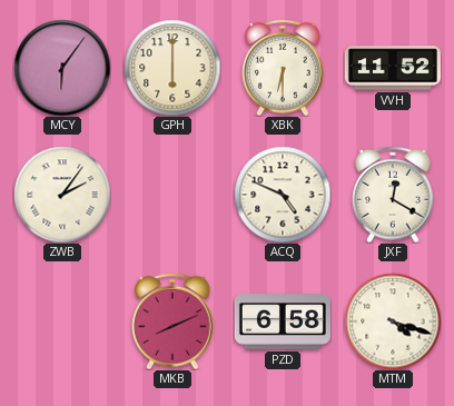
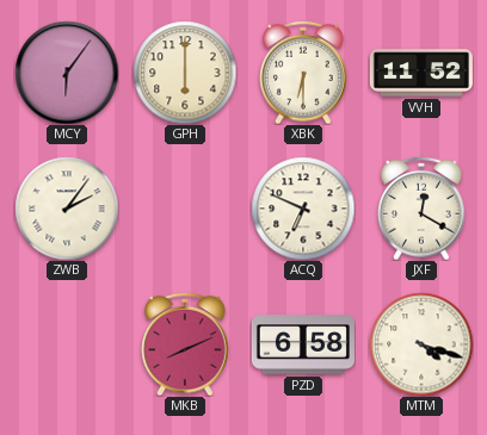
ACQ: 4:49 -> 6:49 (303, 209)
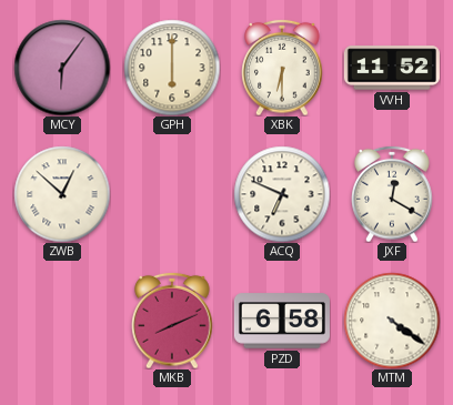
ZWB: 2:06 -> 12:52 (62, 194)
MTM: 4:18 -> 4:21 (392, 321)
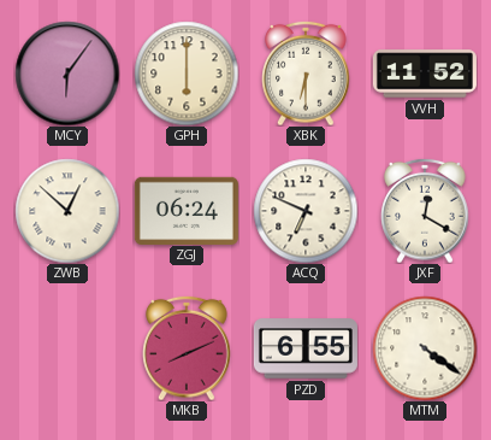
ZGJ: none -> 06:24 (187, 210)
PZD: 6:58 -> 6:55 (306, 348)
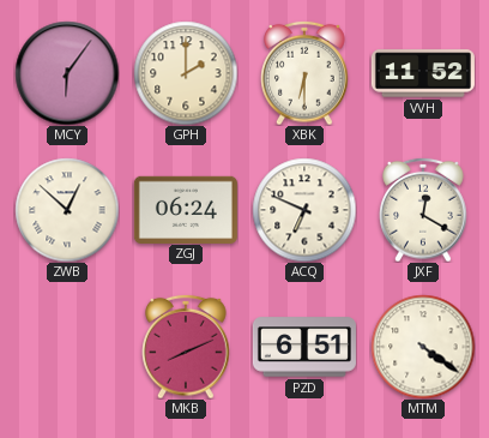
GPH: 6:00 -> 2:00 (186, 73)
PZD: 6:55 -> 6:51 (304, 347)
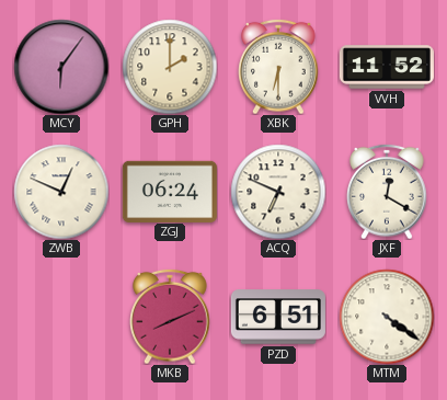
ZWB: 12:52 -> 12:49 (61, 192)
